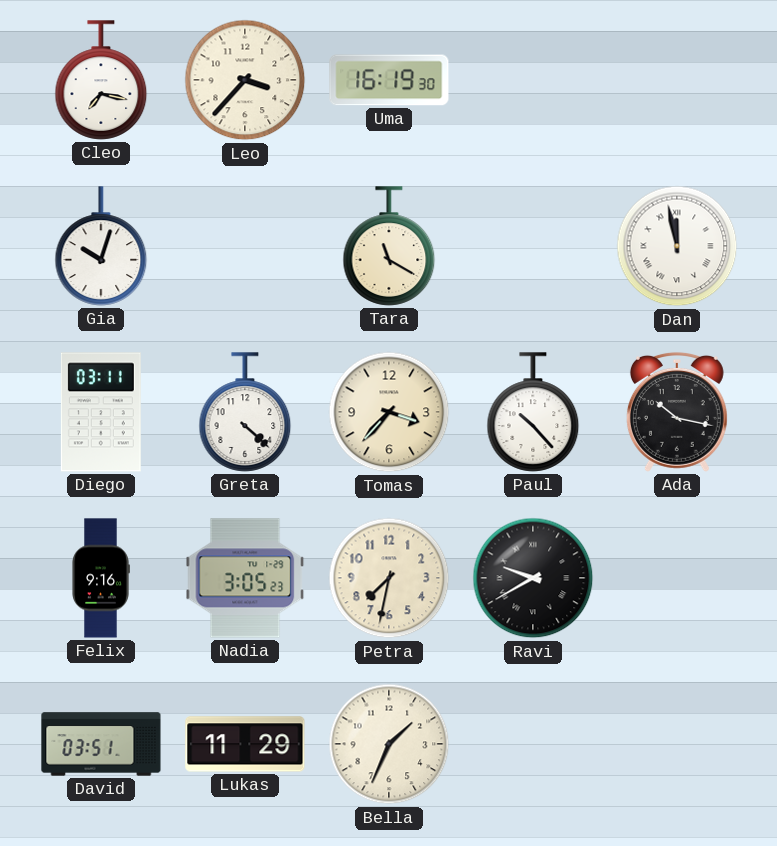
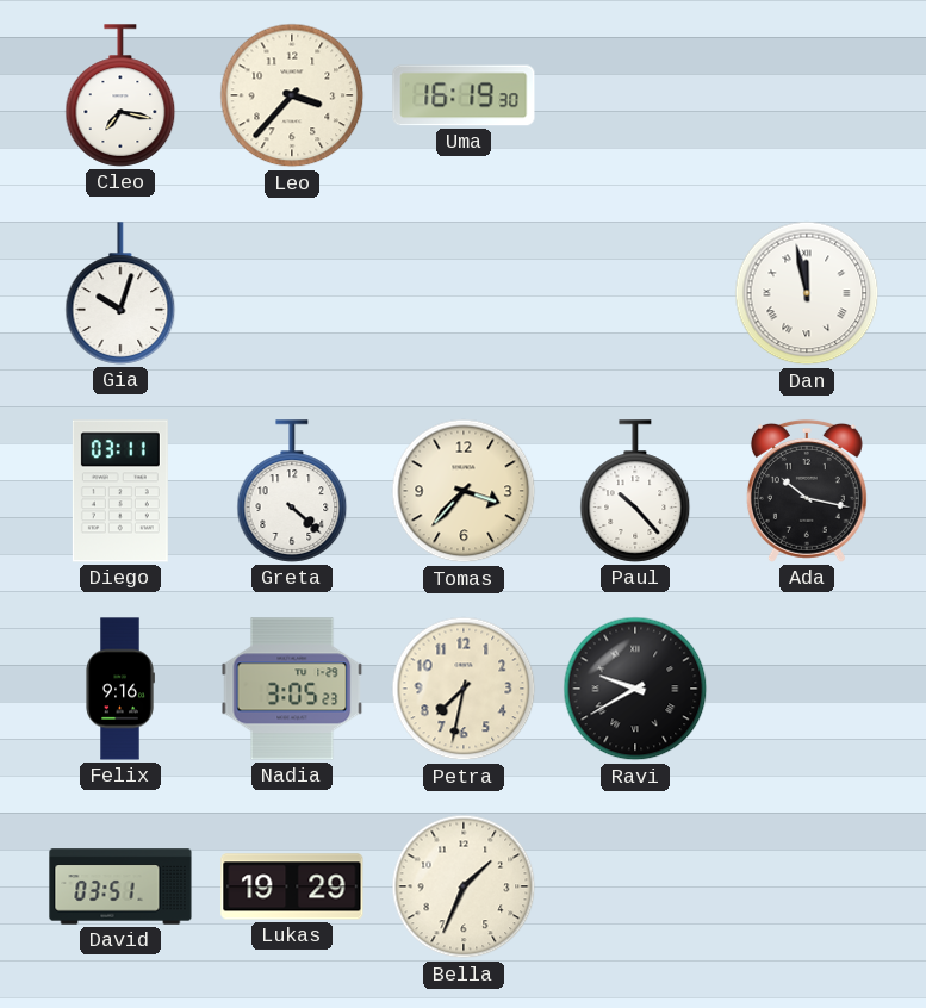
Tara: 11:20 -> none (389, 246)
Lukas: 11:29 -> 19:29 (292, 886)
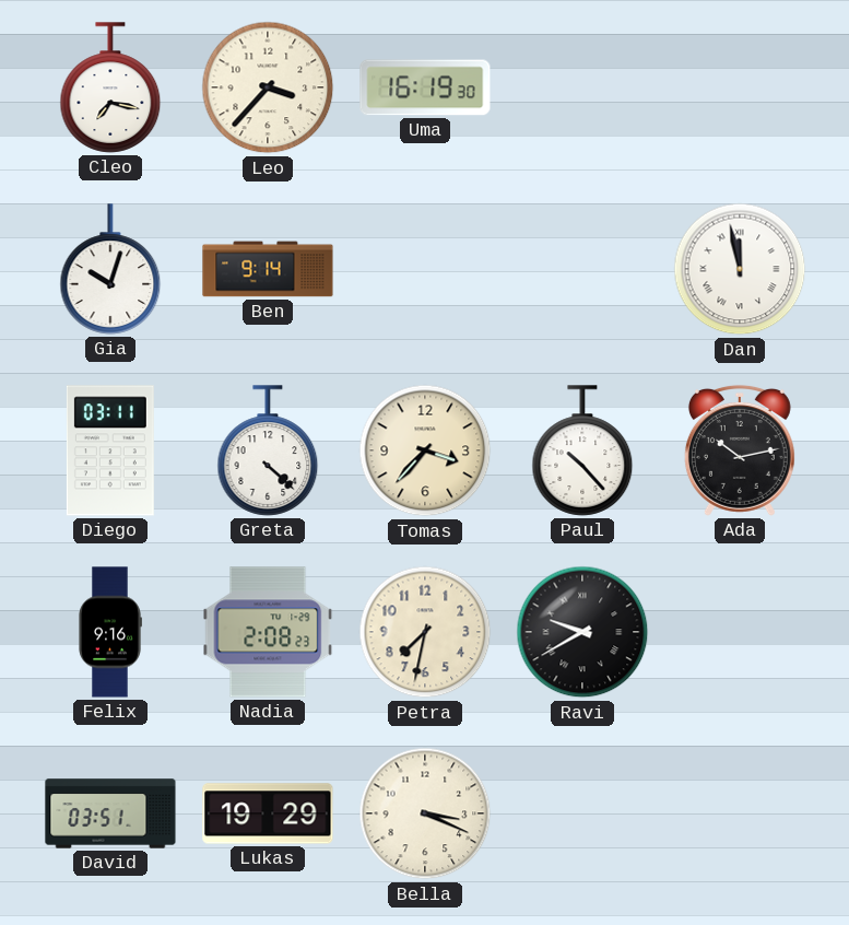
Ben: none -> 9:14 (268, 269)
Ada: 10:17 -> 10:13 (740, 450)
Nadia: 3:05 -> 2:08 (268, 632)
Bella: 1:34 -> 3:19 (425, 813)
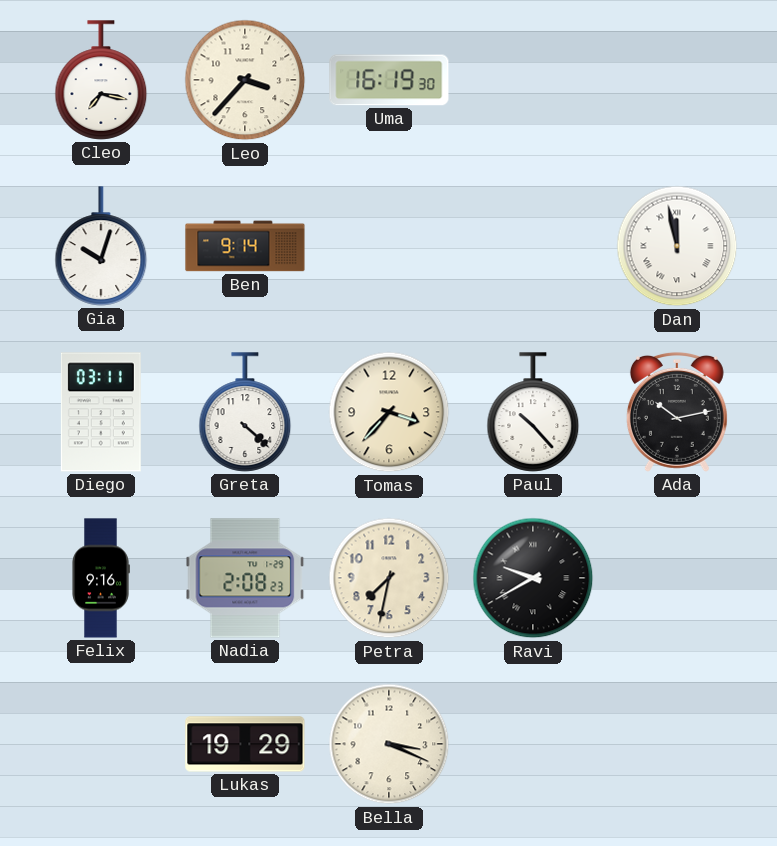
David: 03:51 -> none (110, 813)
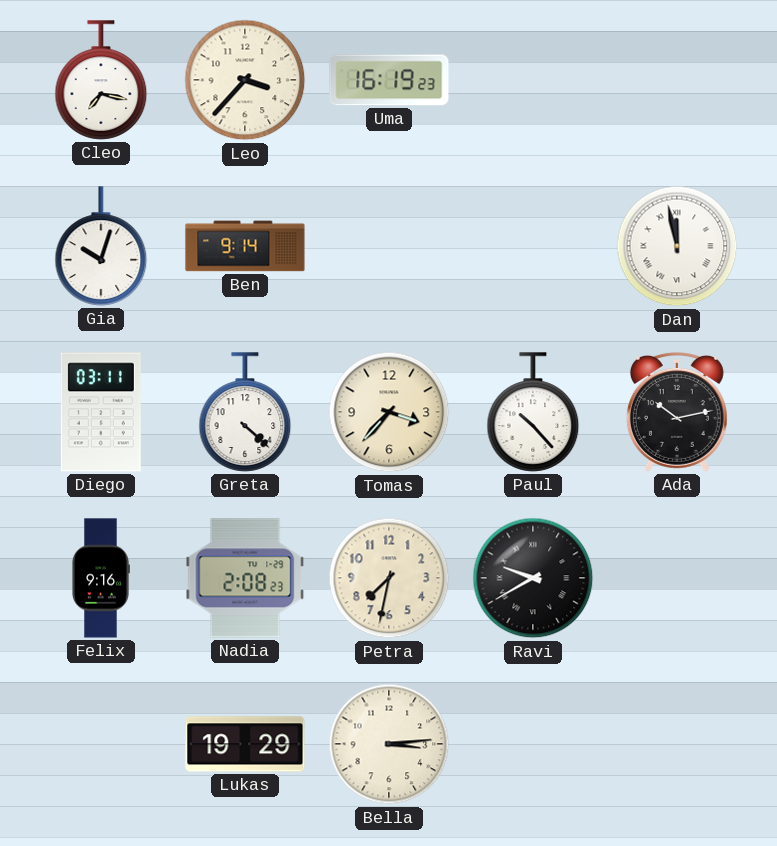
Uma: 16:19:30 -> 16:19:23 (389, 80)
Bella: 3:19 -> 3:14 (389, 744)
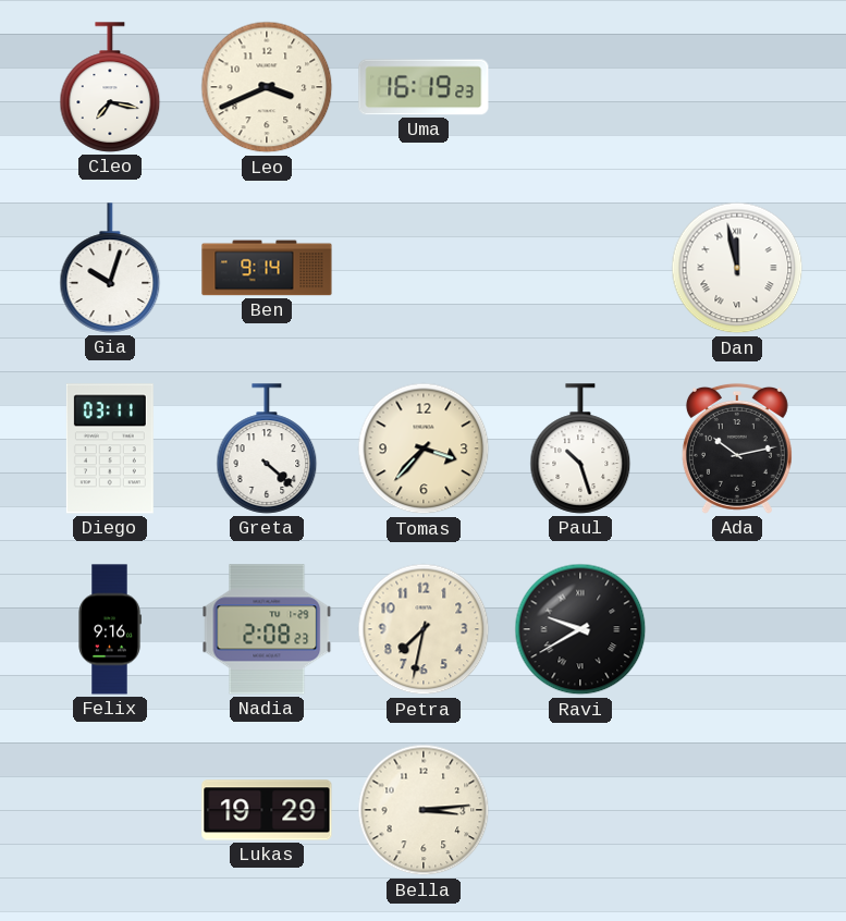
Leo: 3:37 -> 3:41 (267, 87)
Paul: 10:23 -> 10:27 (580, 449)
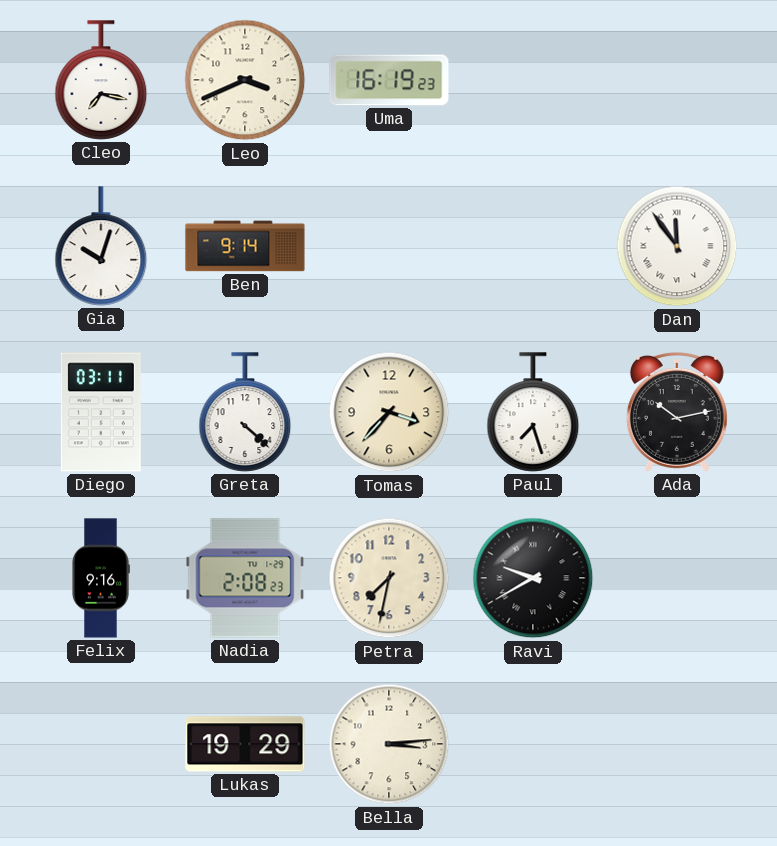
Dan: 11:58 -> 11:54 (677, 246)
Paul: 10:27 -> 7:27 (533, 412)
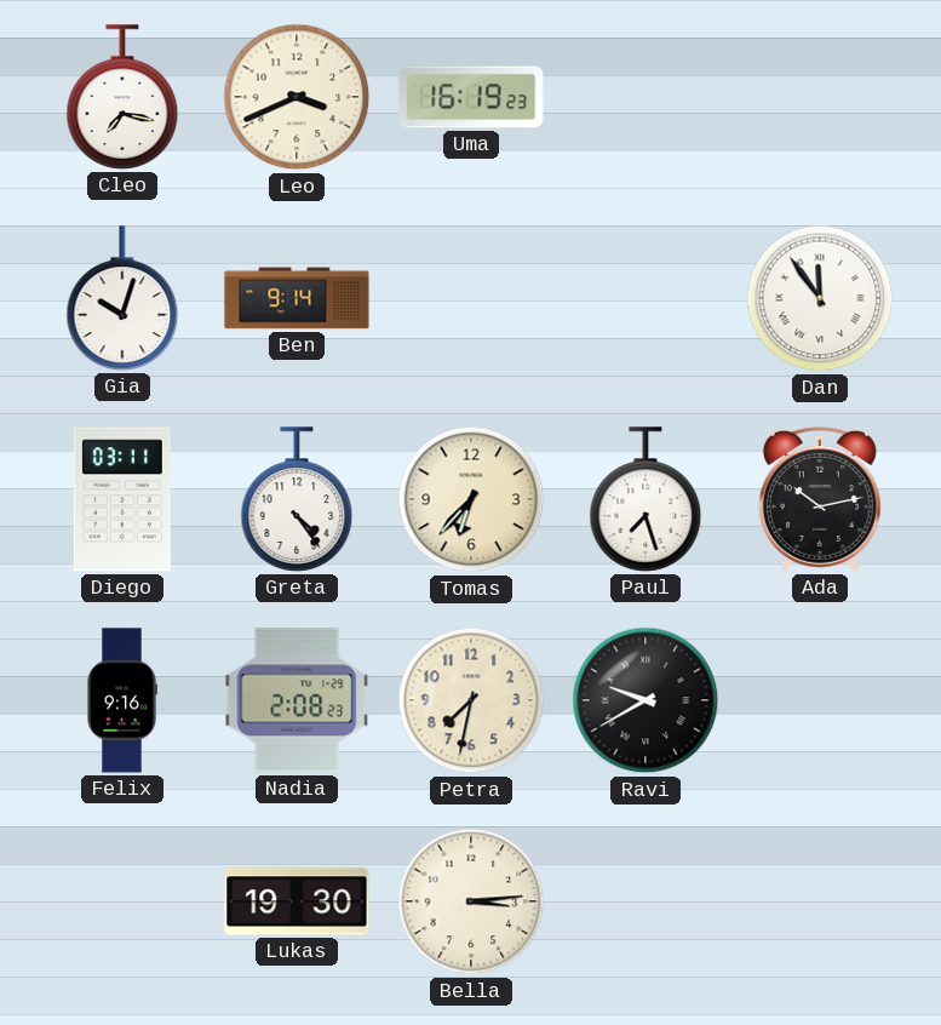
Greta: 4:22 -> 4:24 (297, 499)
Tomas: 3:37 -> 6:37 (471, 499)
Lukas: 19:29 -> 19:30 (297, 901)
